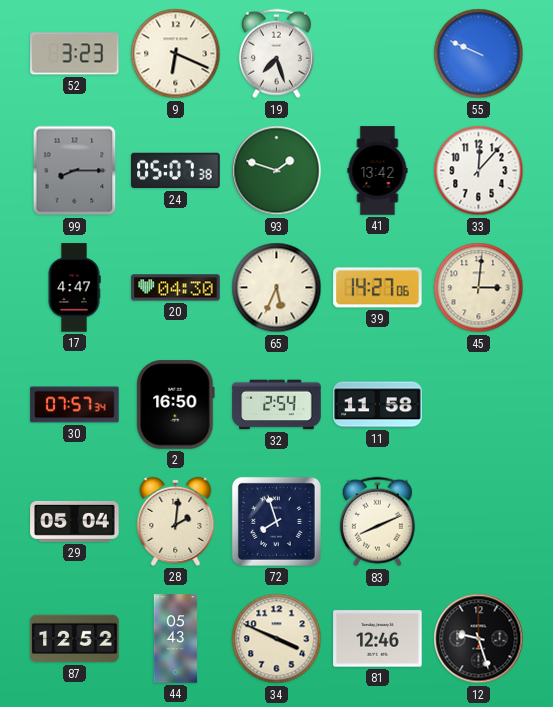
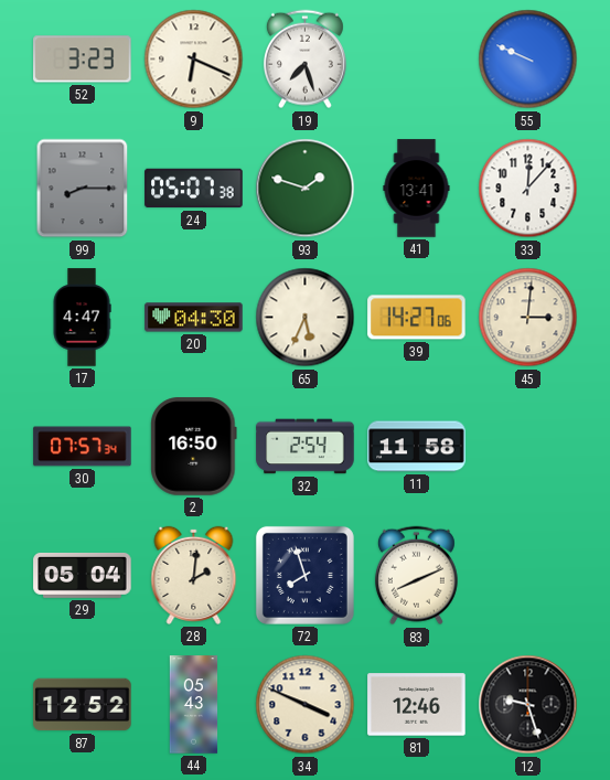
41: 13:42 -> 13:41 (417, 189)
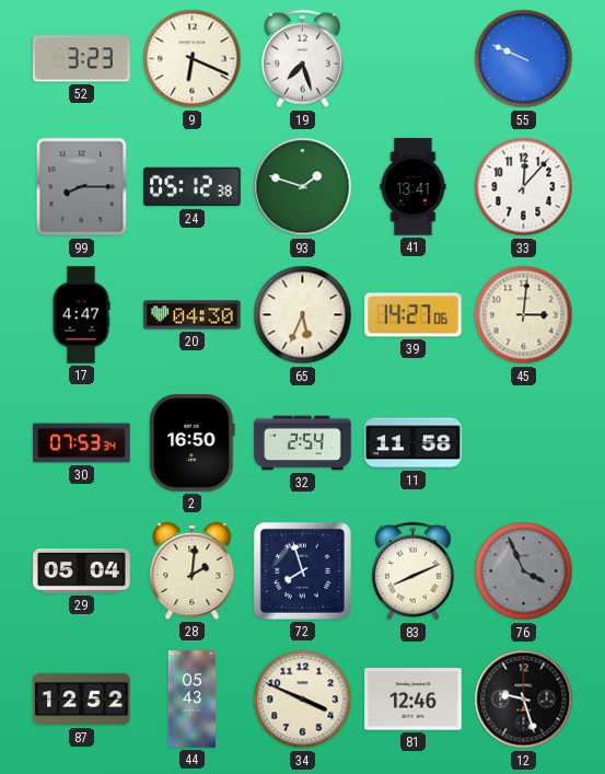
24: 05:07 -> 05:12 (193, 187)
30: 07:57 -> 07:53 (82, 443)
76: none -> 3:56 (524, 571)
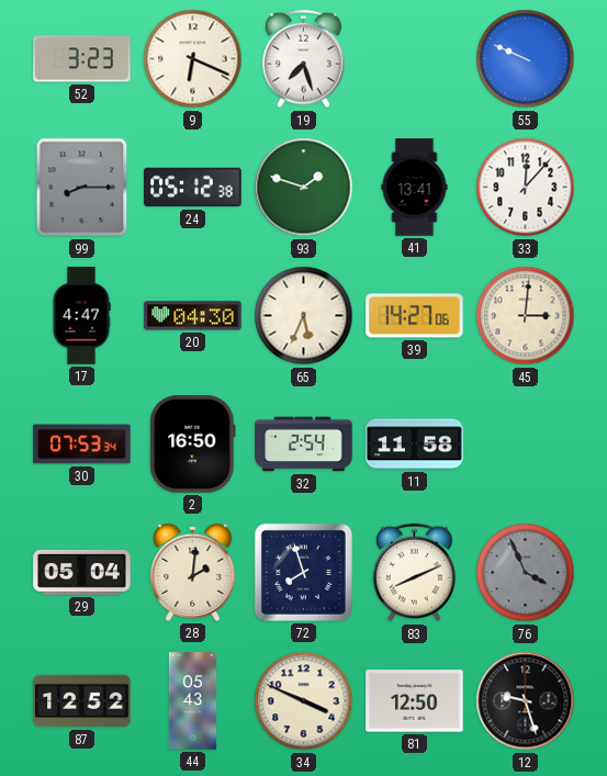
81: 12:46 -> 12:50 (415, 701)
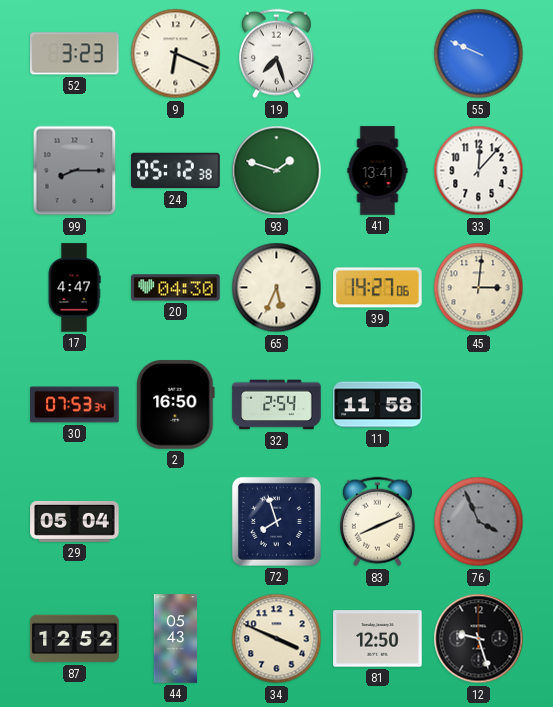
28: 2:01 -> none (193, 572)
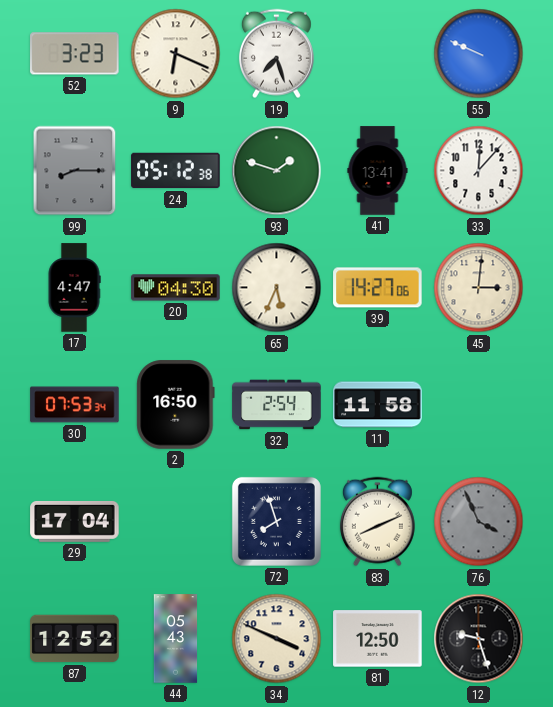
29: 05:04 -> 17:04 (75, 521)
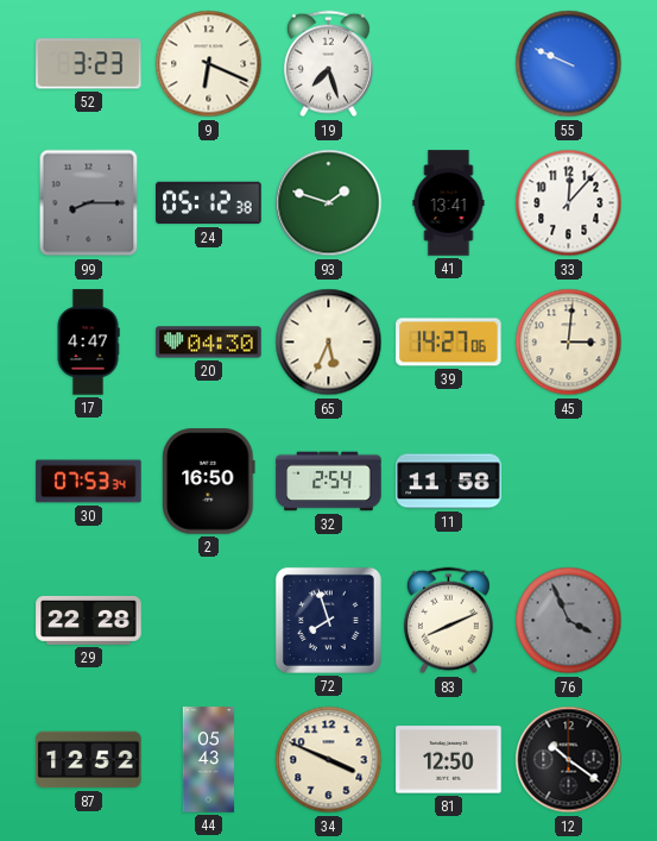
29: 17:04 -> 22:28 (89, 620)
12: 9:27 -> 10:21 (569, 760)
